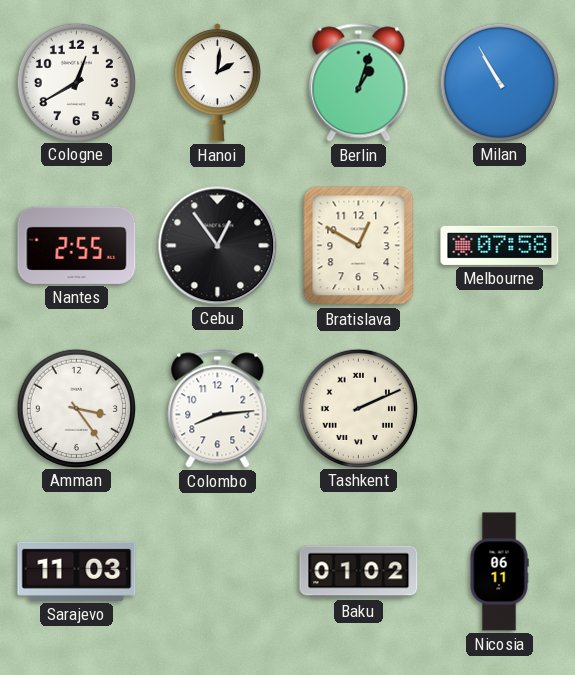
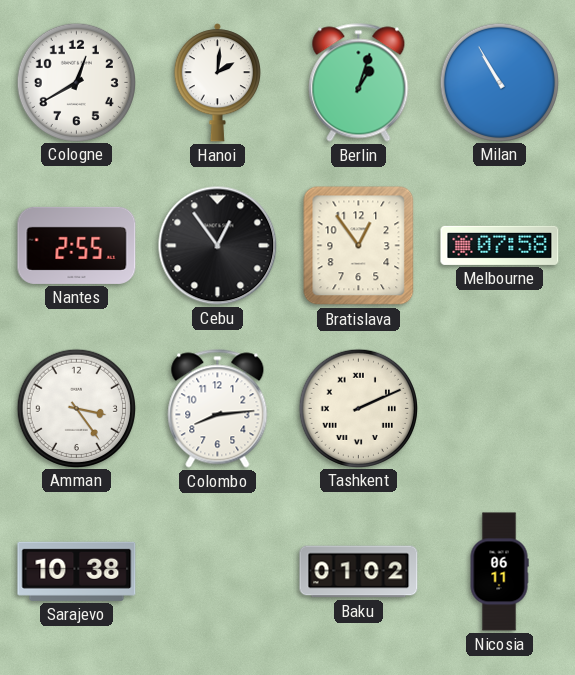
Bratislava: 12:50 -> 12:54 (359, 246)
Sarajevo: 11:03 -> 10:38 (77, 571)
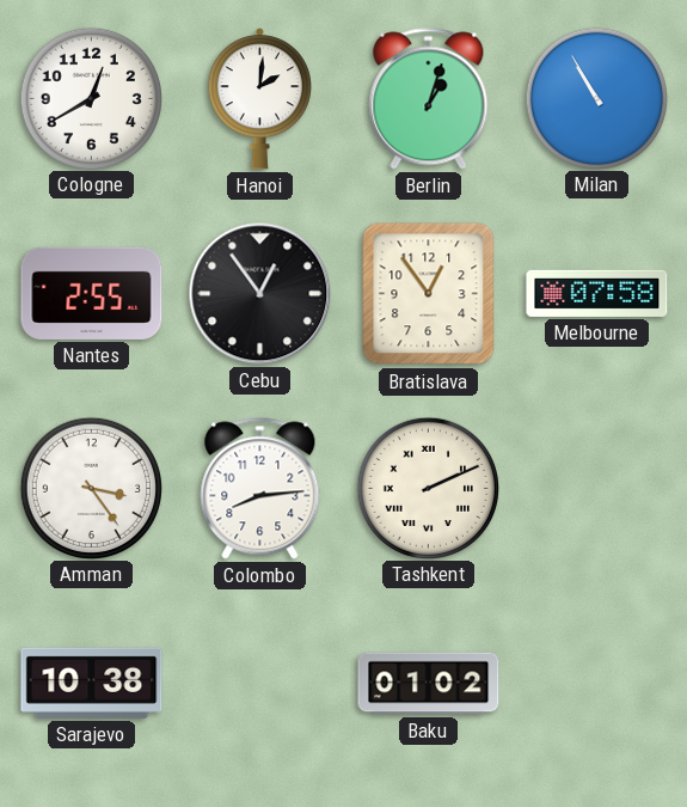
Nicosia: 06:11 -> none (499, 572)
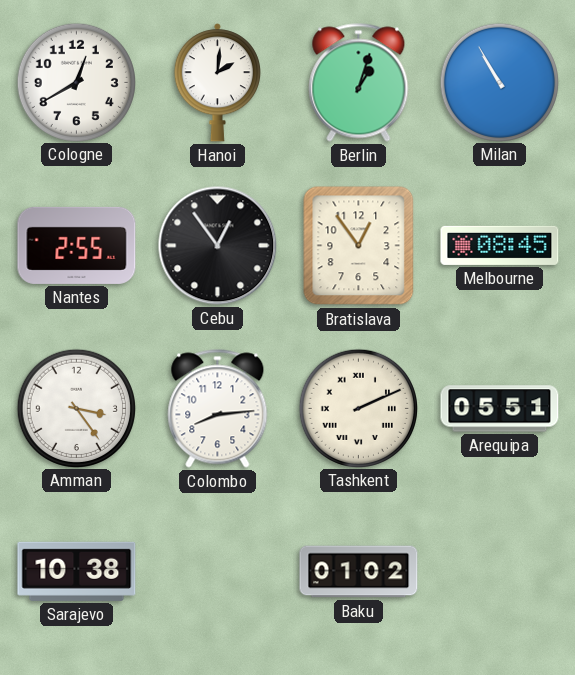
Melbourne: 07:58 -> 08:45 (500, 245)
Arequipa: none -> 05:51 (500, 409)
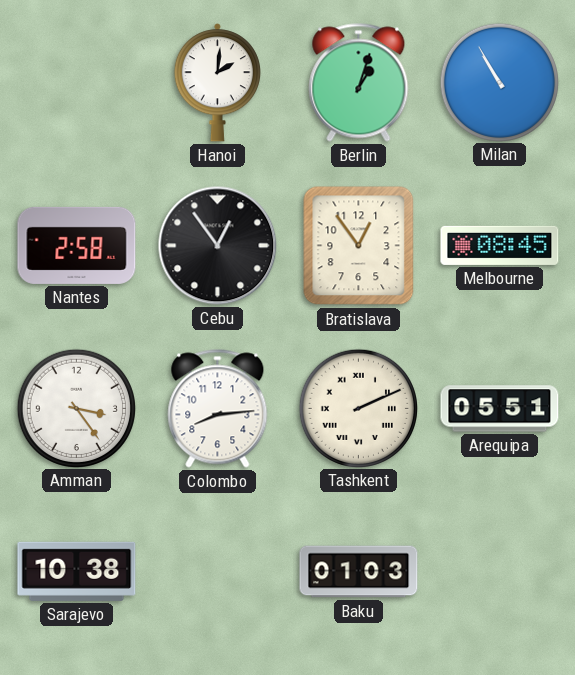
Cologne: 12:40 -> none (76, 82)
Nantes: 2:55 -> 2:58 (77, 245)
Baku: 01:02 -> 01:03 (359, 572)
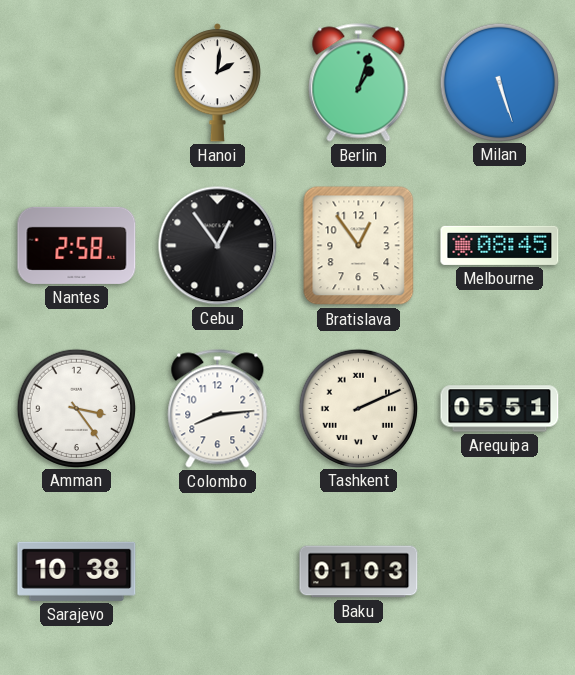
Milan: 10:55 -> 5:27 (499, 82)
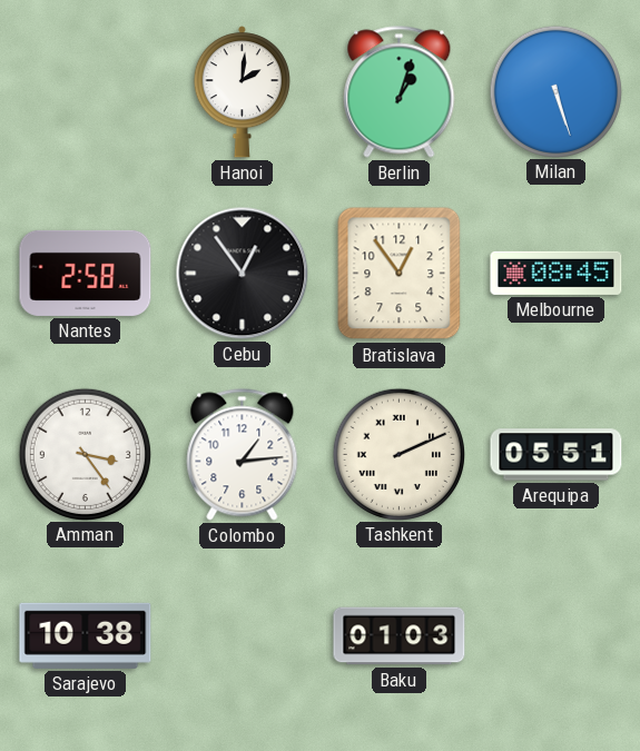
Colombo: 8:14 -> 1:14 (243, 455)
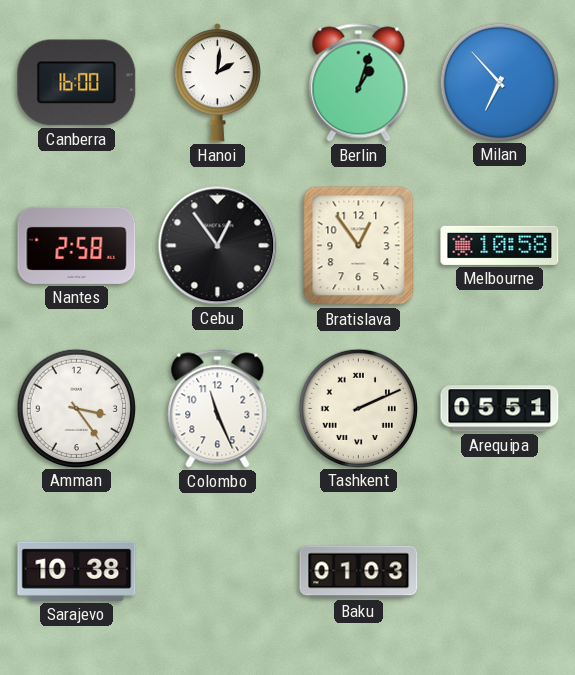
Canberra: none -> 16:00 (77, 83)
Milan: 5:27 -> 6:53 (499, 82)
Melbourne: 08:45 -> 10:58 (500, 245)
Colombo: 1:14 -> 11:26 (218, 409)
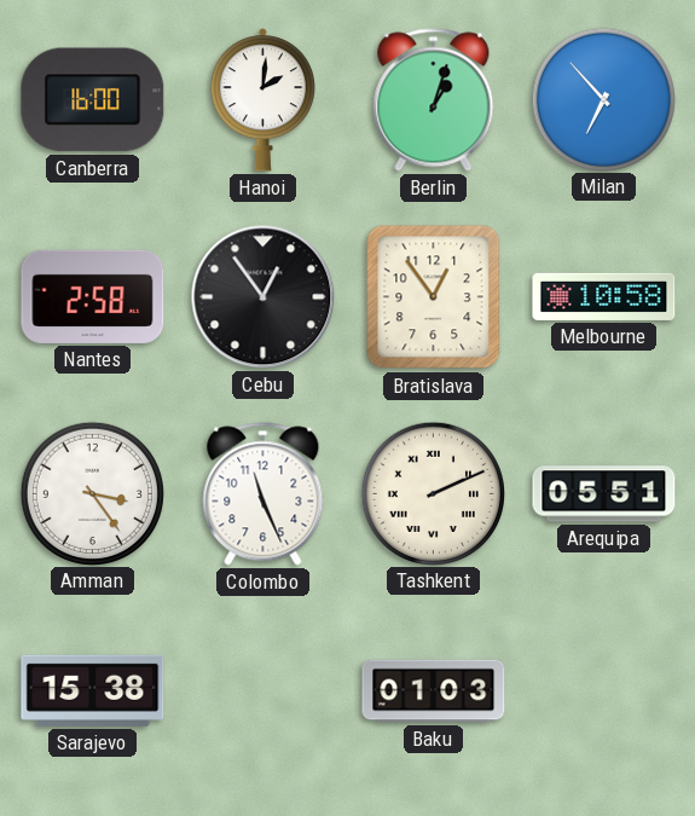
Sarajevo: 10:38 -> 15:38 (93, 690)
